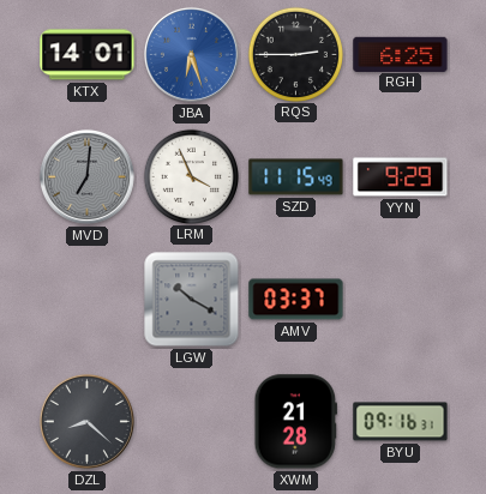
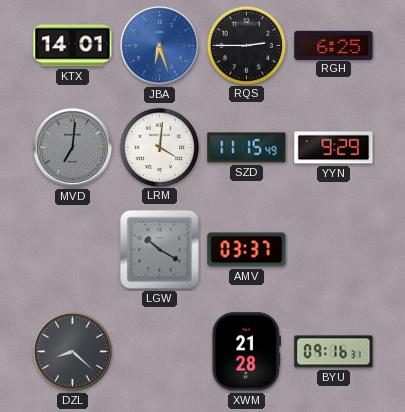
LRM: 3:56 -> 4:01 (159, 147)
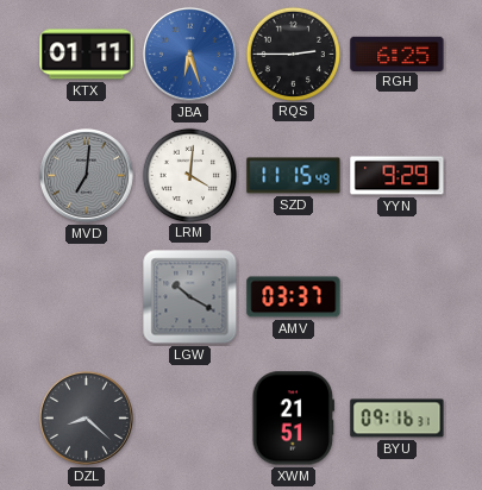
KTX: 14:01 -> 01:11 (87, 55)
XWM: 21:28 -> 21:51 (293, 419)
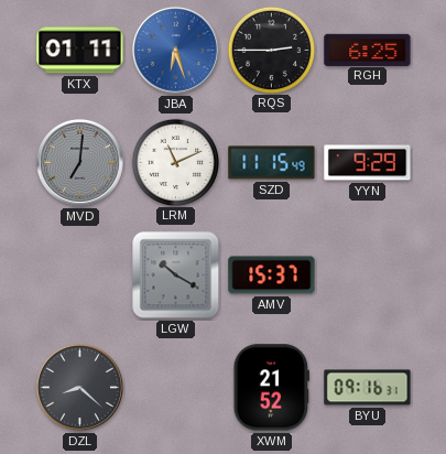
LRM: 4:01 -> 11:11 (175, 162)
AMV: 03:37 -> 15:37 (272, 275)
XWM: 21:51 -> 21:52 (271, 388)
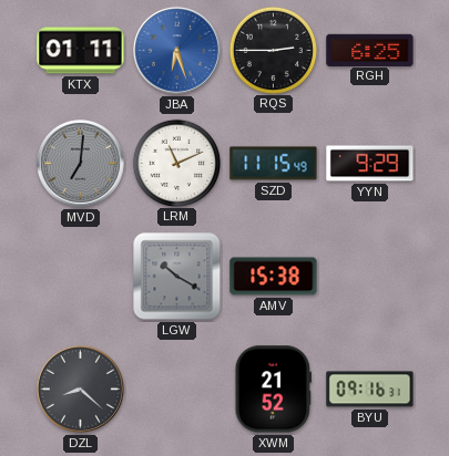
AMV: 15:37 -> 15:38 (274, 277)
